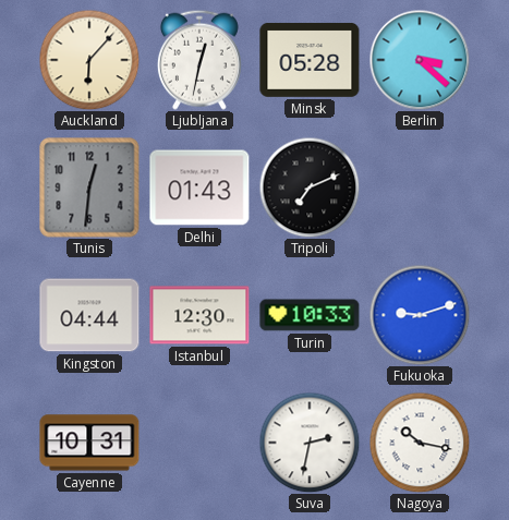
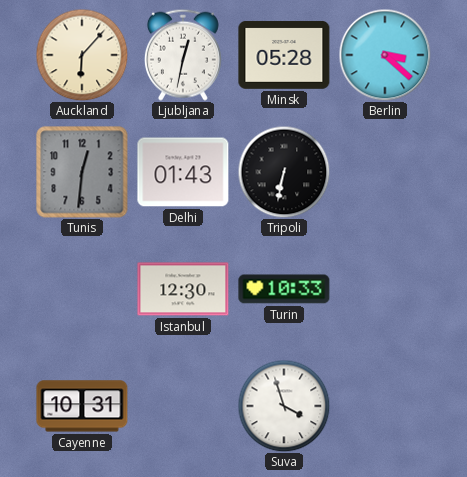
Tripoli: 7:11 -> 6:32 (284, 172)
Kingston: 04:44 -> none (89, 315)
Fukuoka: 9:12 -> none (420, 315)
Suva: 2:32 -> 3:57 (284, 406)
Nagoya: 10:17 -> none (420, 443)
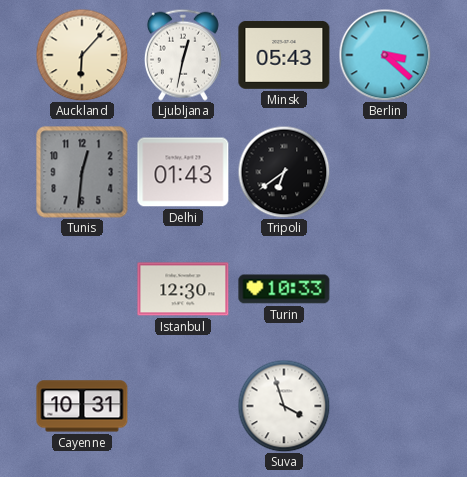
Minsk: 05:28 -> 05:43 (284, 55)
Tripoli: 6:32 -> 6:39 (284, 172)
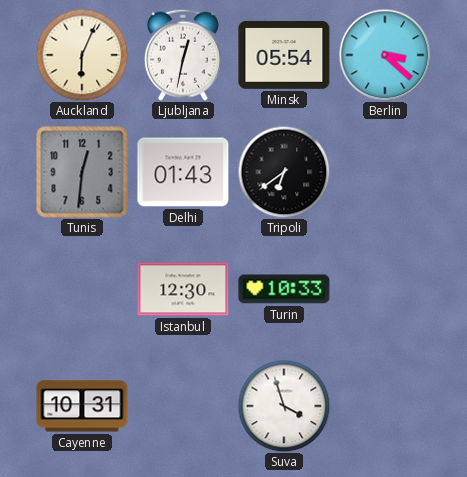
Auckland: 6:07 -> 6:04 (82, 55)
Minsk: 05:43 -> 05:54 (284, 55)
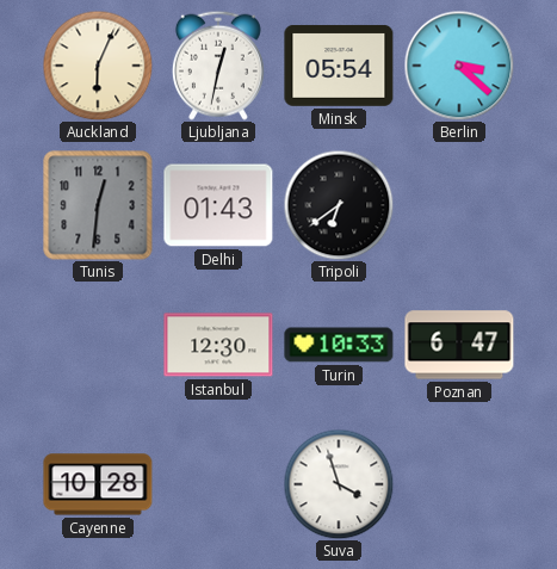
Poznan: none -> 6:47 (459, 345)
Cayenne: 10:31 -> 10:28 (98, 484)
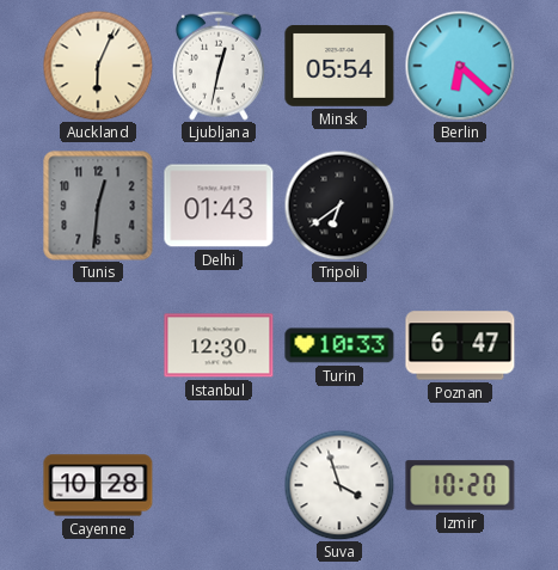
Berlin: 3:22 -> 6:22 (460, 66)
Izmir: none -> 10:20 (460, 485)
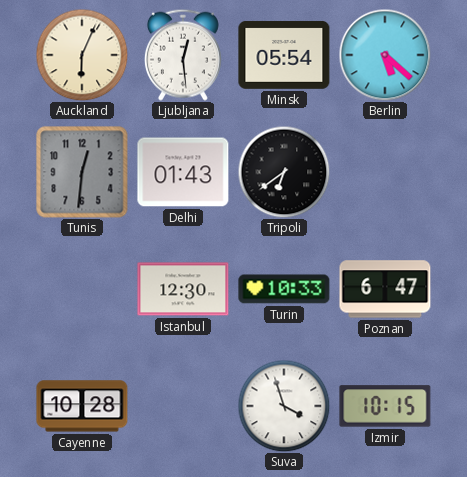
Ljubljana: 12:32 -> 12:29 (183, 55)
Berlin: 6:22 -> 5:22 (385, 55)
Izmir: 10:20 -> 10:15 (385, 406)
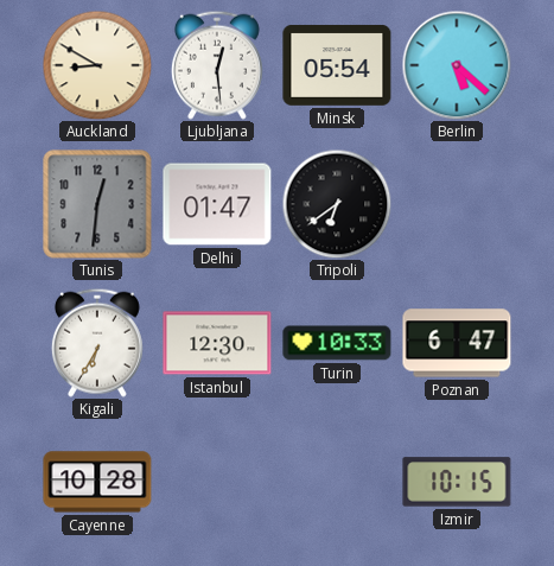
Auckland: 6:04 -> 8:50 (97, 65)
Delhi: 01:43 -> 01:47 (217, 204)
Kigali: none -> 6:35 (97, 343)
Suva: 3:57 -> none (284, 406)
